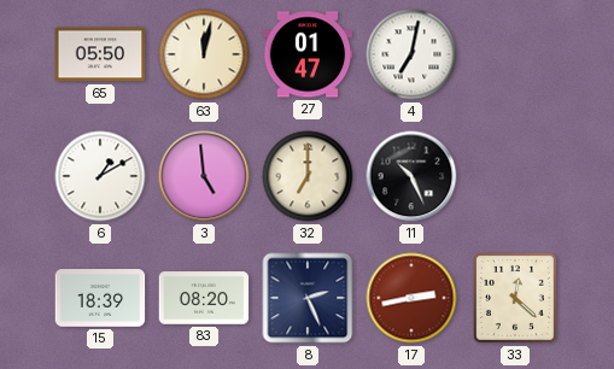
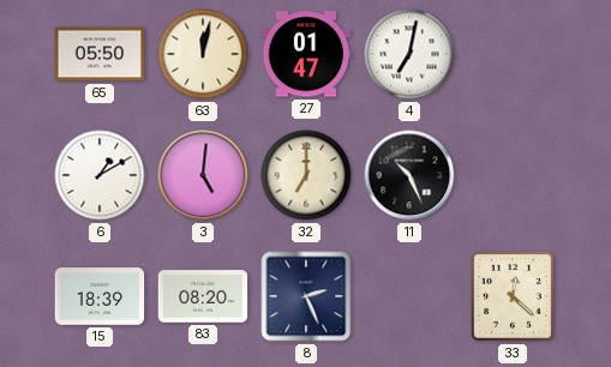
3: 4:59 -> 5:01 (203, 175)
17: 2:43 -> none (411, 298)
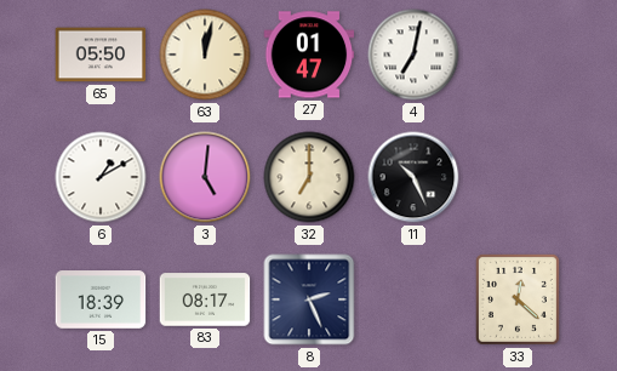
83: 08:20 -> 08:17 (205, 299)
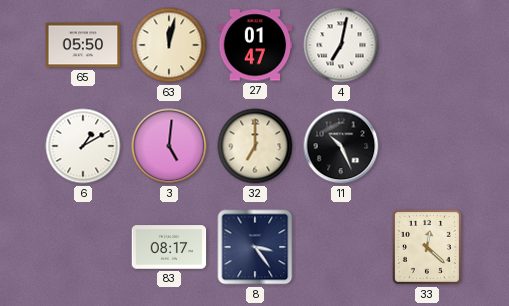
15: 18:39 -> none (101, 299)
8: 2:26 -> 3:24 (255, 247)
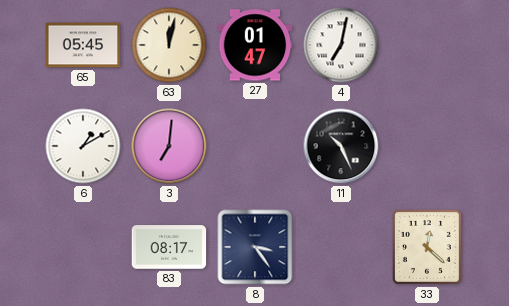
65: 05:50 -> 05:45 (83, 45)
3: 5:01 -> 7:01 (169, 146)
32: 7:00 -> none (255, 146)
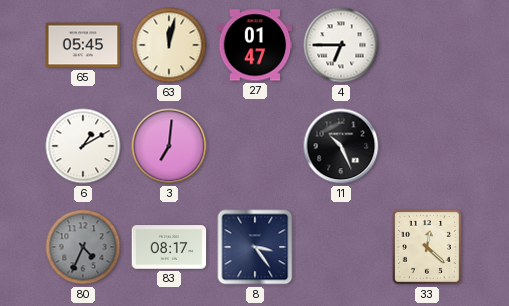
4: 7:02 -> 6:45 (341, 45)
80: none -> 4:34 (83, 247)
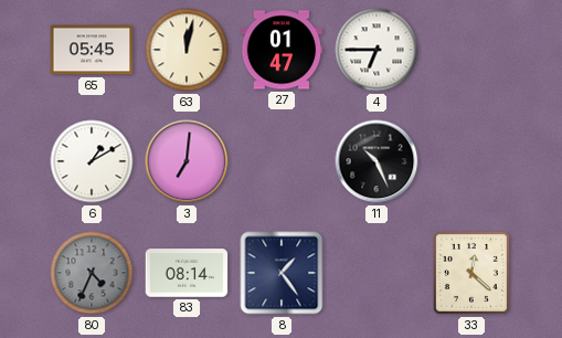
83: 08:17 -> 08:14 (187, 273)
8: 3:24 -> 1:24 (282, 273)
